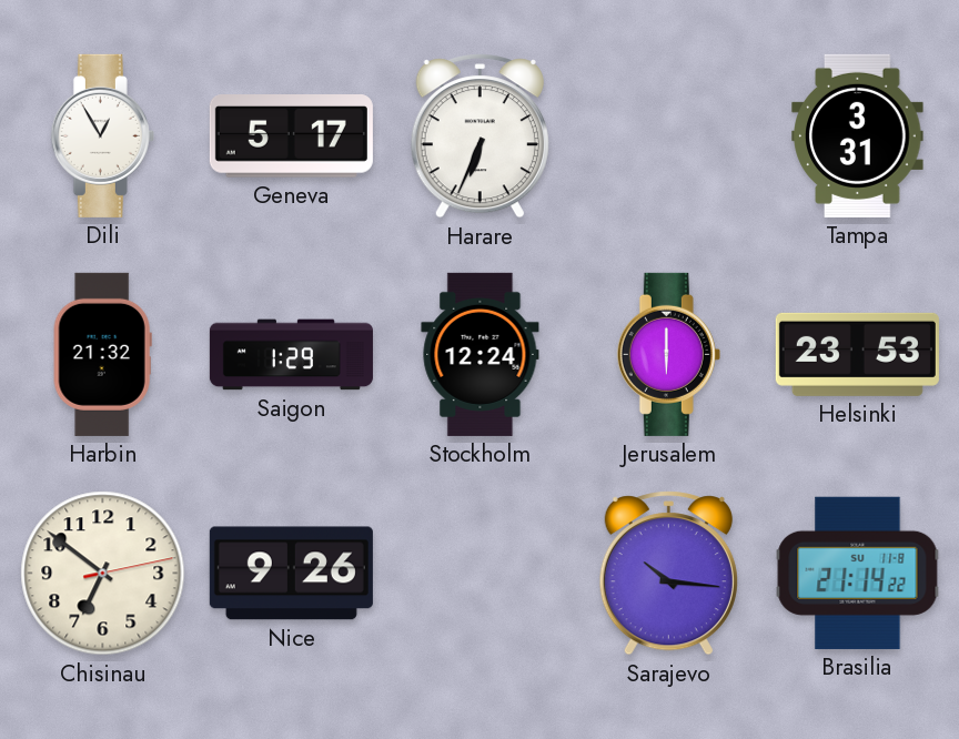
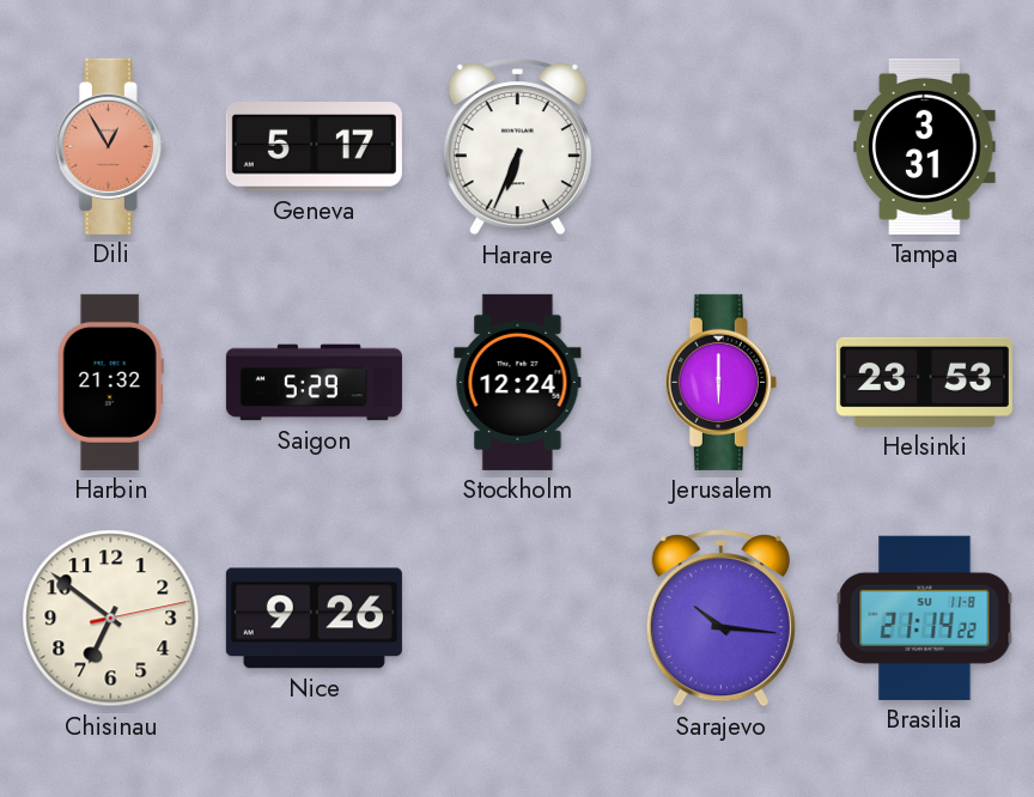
Dili dial: white -> salmon (110, 146)
Saigon: 1:29 -> 5:29 (314, 383)
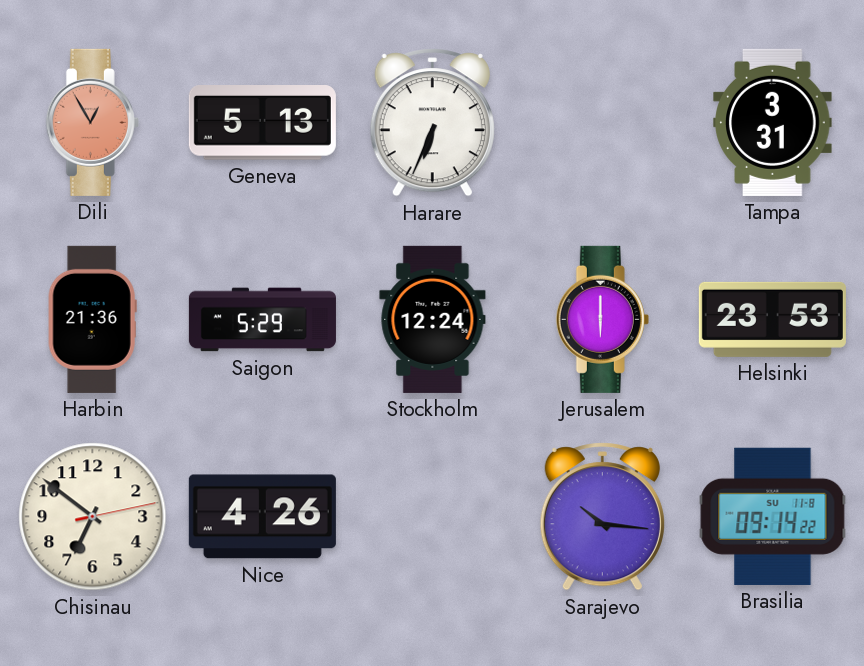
Geneva: 5:17 -> 5:13 (262, 123)
Harbin: 21:32 -> 21:36 (92, 319)
Nice: 9:26 -> 4:26 (262, 517)
Brasilia: 21:14 -> 09:14 (773, 516)
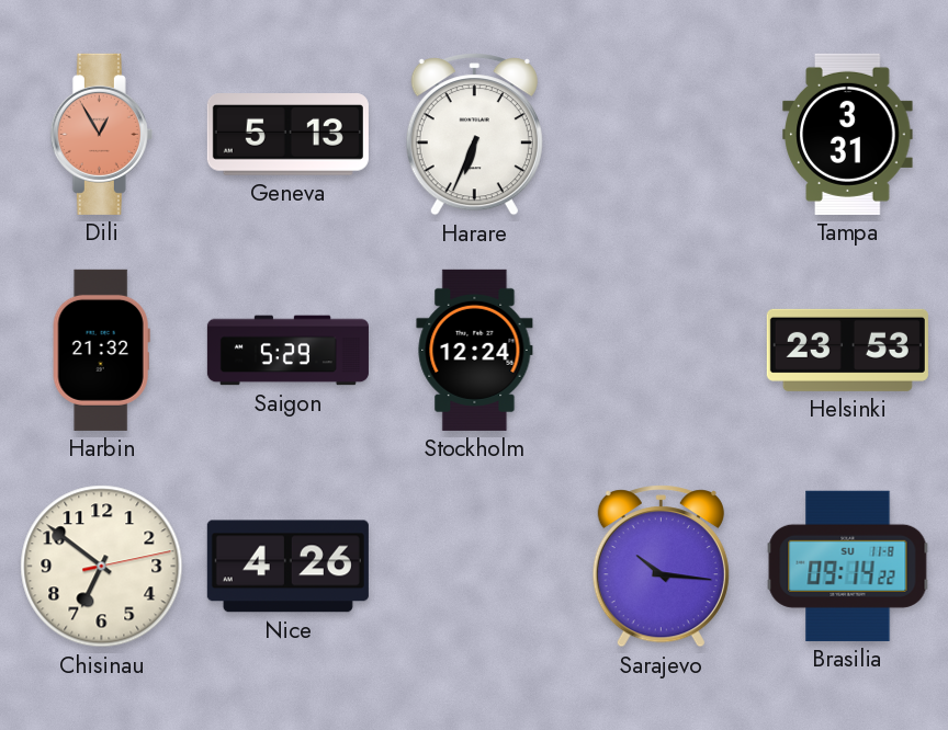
Harbin: 21:36 -> 21:32 (101, 350)
Jerusalem: 6:00 -> none (602, 319)
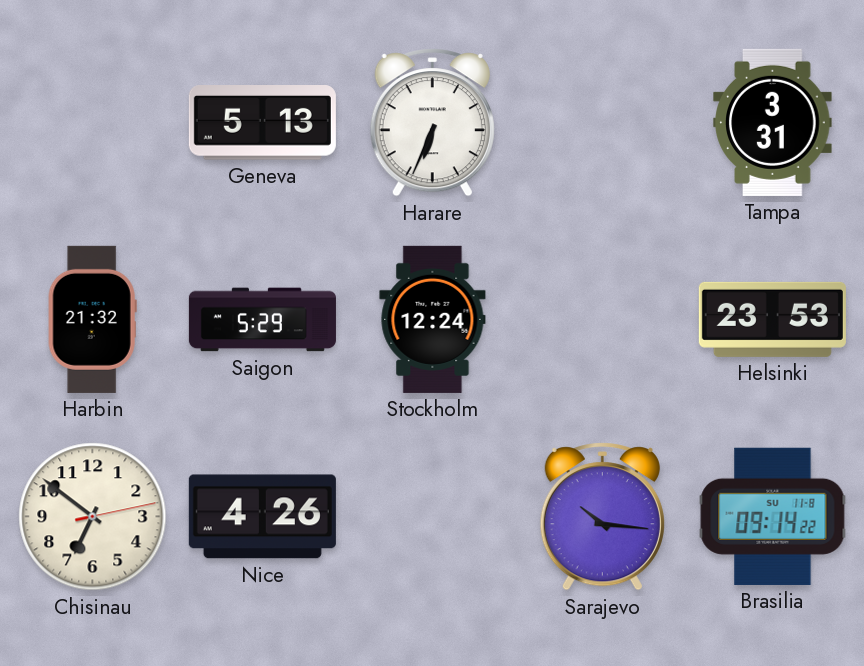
Dili: 12:55 -> none (101, 134)
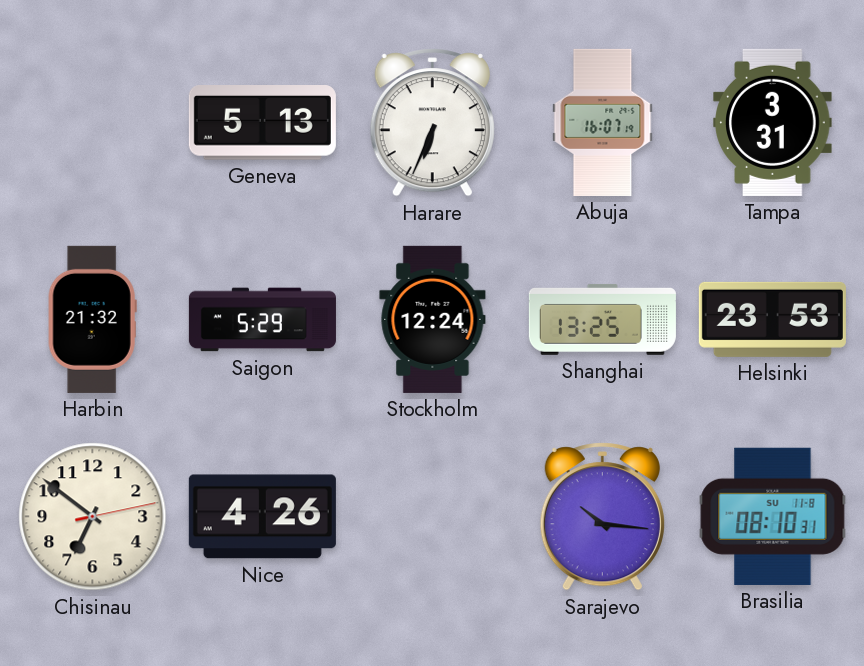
Abuja: none -> 16:07 (603, 122)
Shanghai: none -> 13:25 (602, 319)
Brasilia: 09:14 -> 08:10 (773, 516)
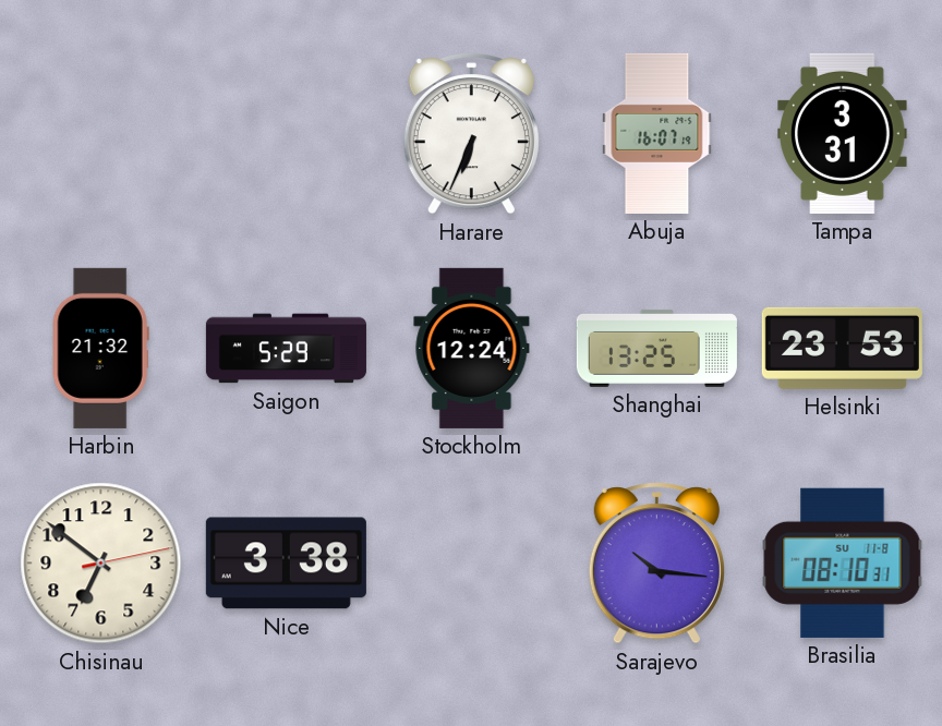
Geneva: 5:13 -> none (262, 123)
Nice: 4:26 -> 3:38 (286, 564)
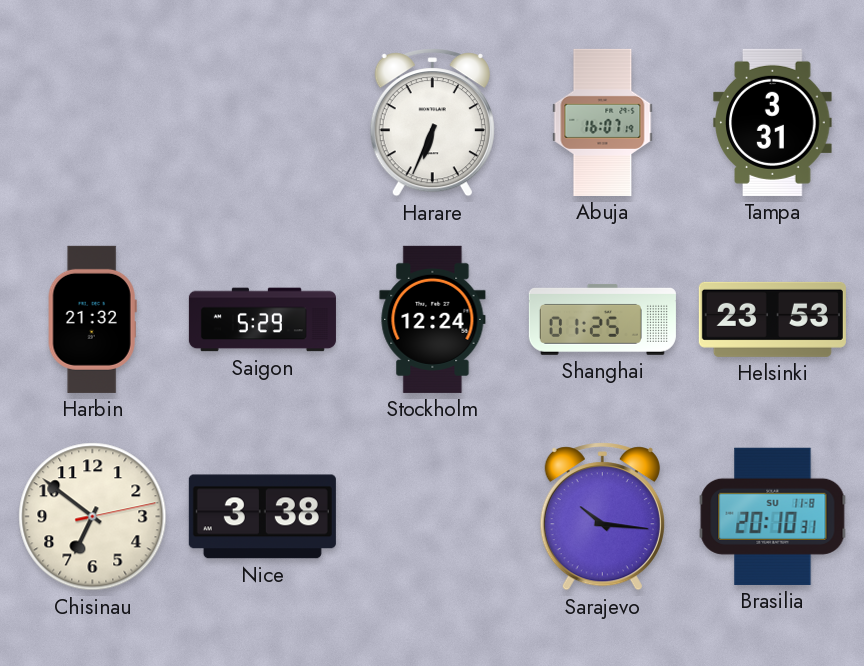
Shanghai: 13:25 -> 01:25 (602, 319)
Brasilia: 08:10 -> 20:10 (773, 516)
